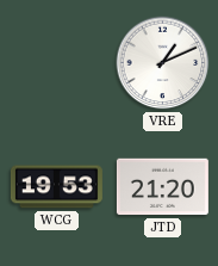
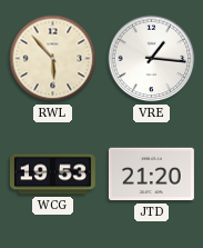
RWL: none -> 5:53 (53, 59)
VRE: 1:11 -> 1:16 (152, 59)
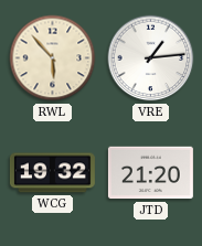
VRE: 1:16 -> 1:14 (151, 58)
WCG: 19:53 -> 19:32 (52, 173)
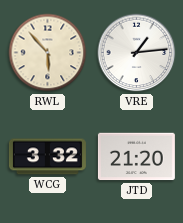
WCG: 19:32 -> 3:32 (47, 157)
